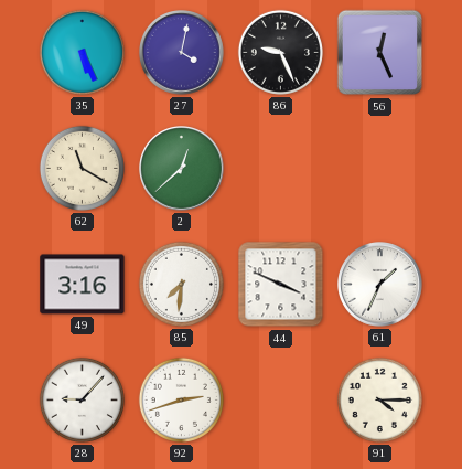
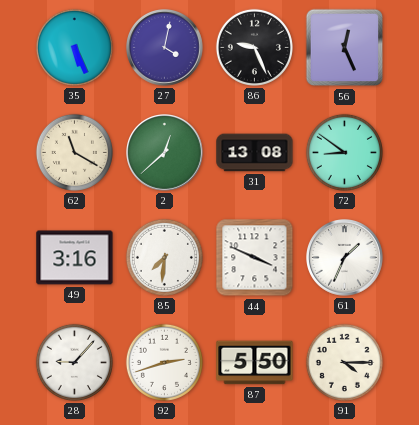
31: none -> 13:08 (255, 153)
72: none -> 8:51 (344, 152)
87: none -> 5:50 (255, 363)
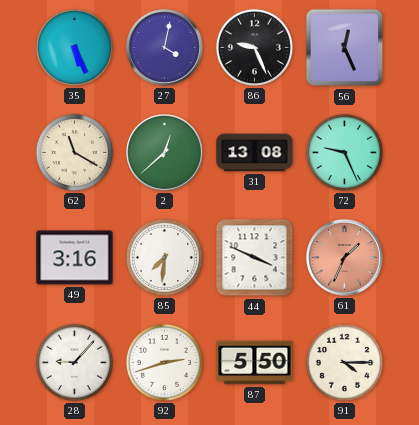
72: 8:51 -> 9:26 (344, 152)
61 dial: white -> salmon (345, 258)
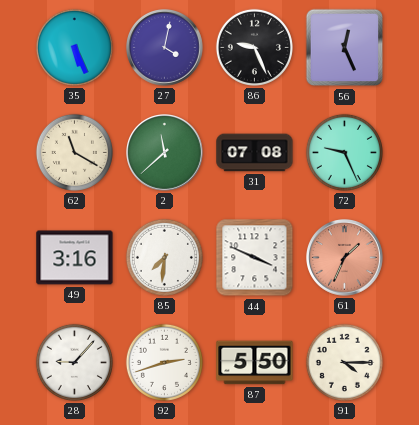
2: 12:38 -> 11:38 (165, 153)
31: 13:08 -> 07:08 (255, 153)
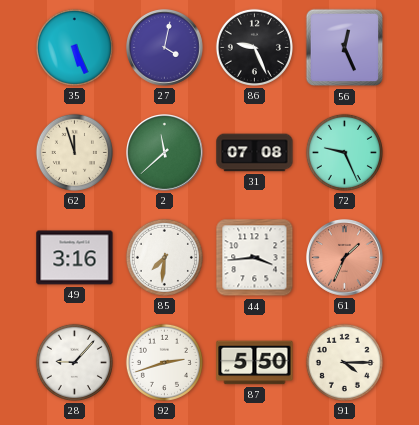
62: 11:20 -> 11:57 (74, 152)
44: 3:49 -> 3:44 (255, 258)
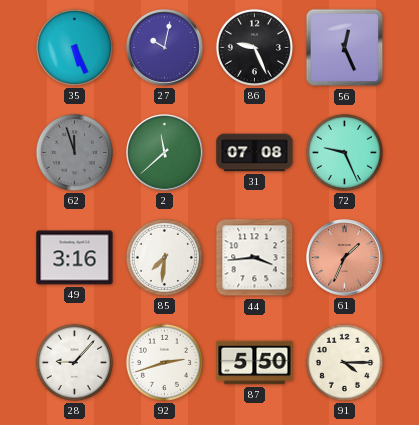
27: 4:02 -> 10:02 (165, 48)
62 dial: cream -> grey (74, 152)
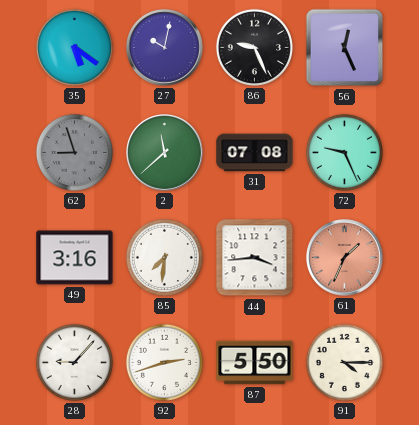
35: 5:26 -> 5:21 (74, 47)
62: 11:57 -> 8:57 (74, 152)
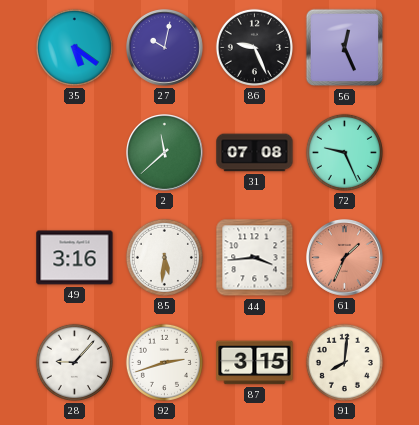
62: 8:57 -> none (74, 152)
85: 7:31 -> 5:31 (164, 257)
87: 5:50 -> 3:15 (255, 363)
91: 4:15 -> 8:01 (344, 362)
